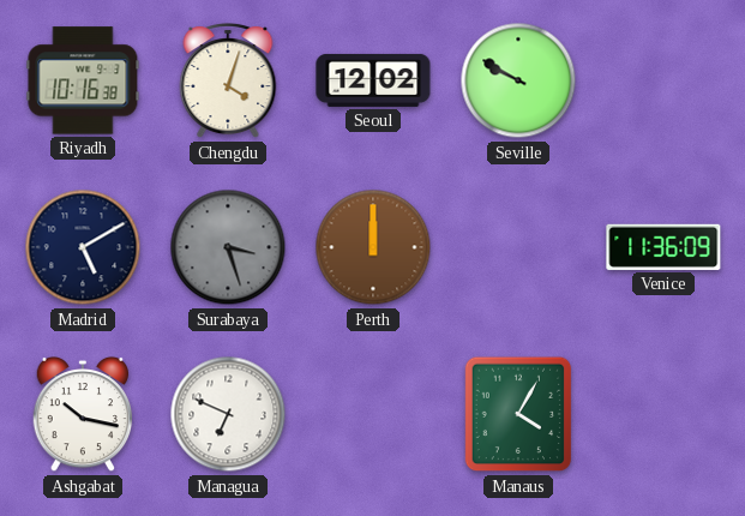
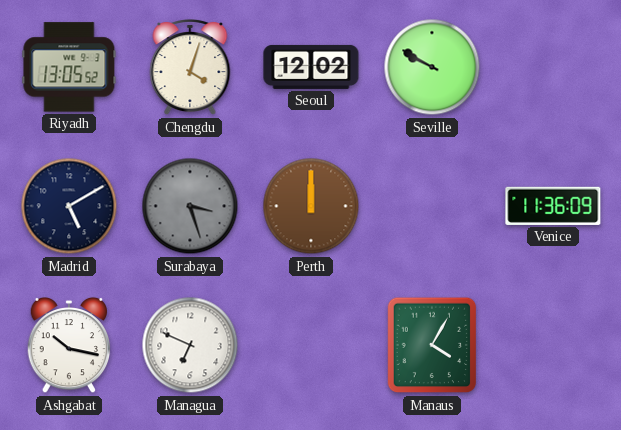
Riyadh: 10:16 -> 13:05 (69, 67)
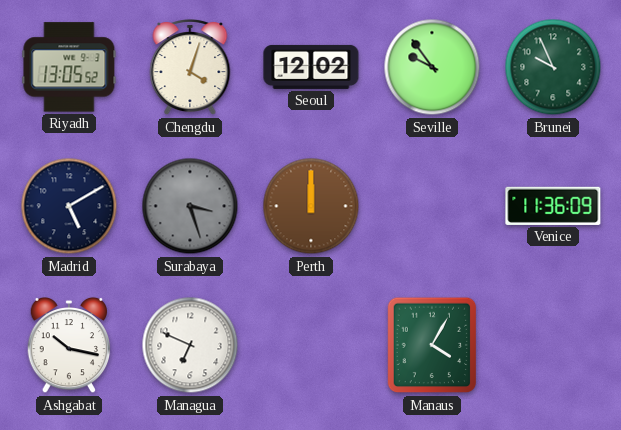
Seville: 9:50 -> 9:54 (432, 67)
Brunei: none -> 9:56 (553, 67)
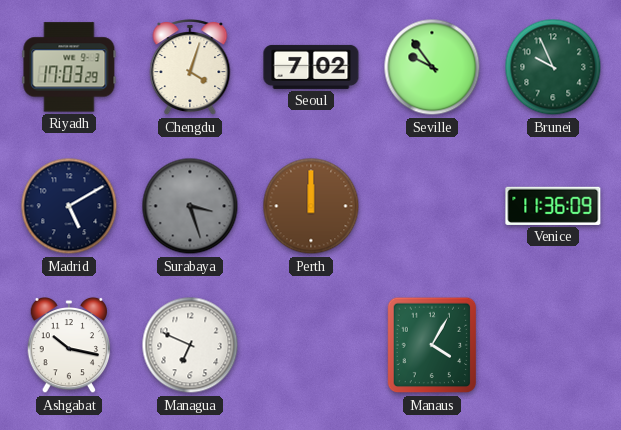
Riyadh: 13:05 -> 17:03 (69, 67)
Seoul: 12:02 -> 7:02 (311, 67)
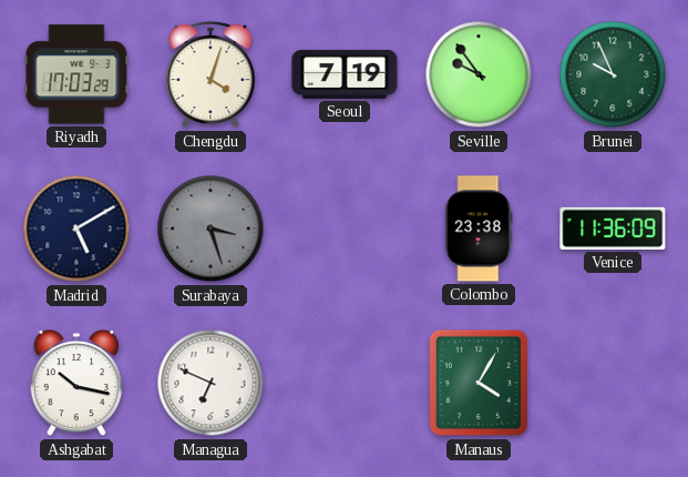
Seoul: 7:02 -> 7:19 (345, 74)
Perth: 12:00 -> none (311, 206)
Colombo: none -> 23:38 (479, 229)
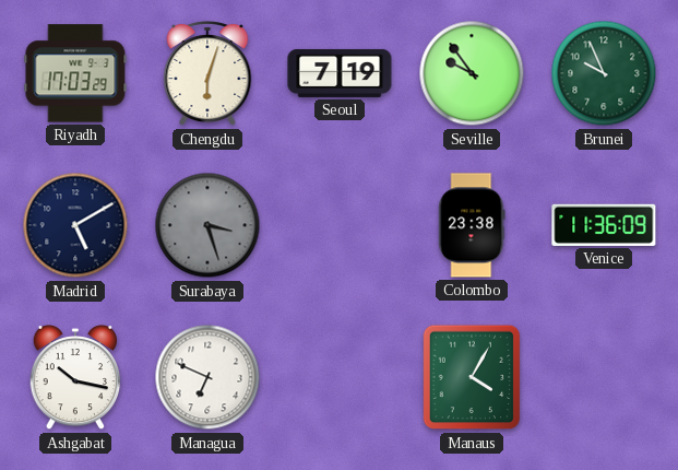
Chengdu: 4:03 -> 6:03 (207, 74)
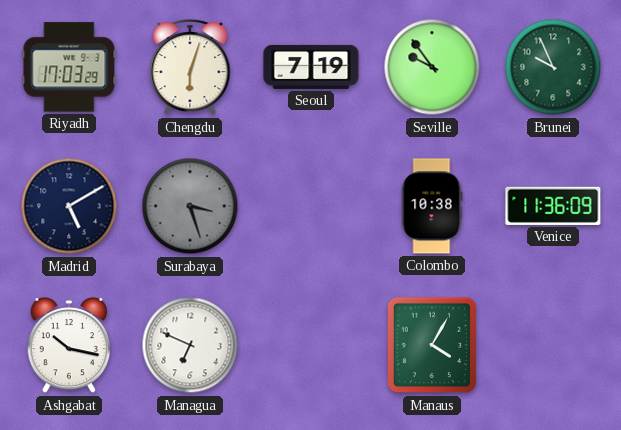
Colombo: 23:38 -> 10:38 (432, 206)
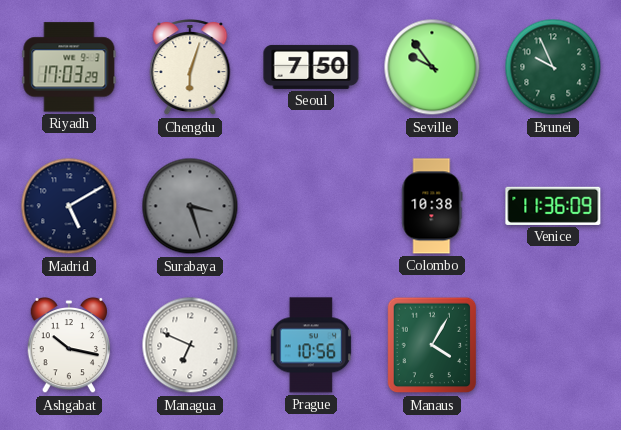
Seoul: 7:19 -> 7:50 (311, 67)
Prague: none -> 10:56 (311, 345)
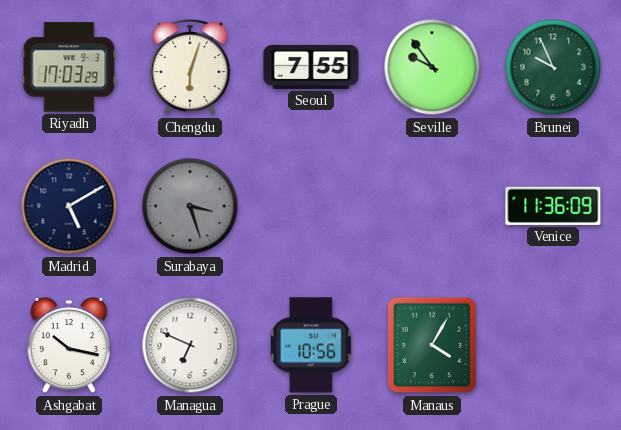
Seoul: 7:50 -> 7:55 (311, 67)
Colombo: 10:38 -> none (432, 206)
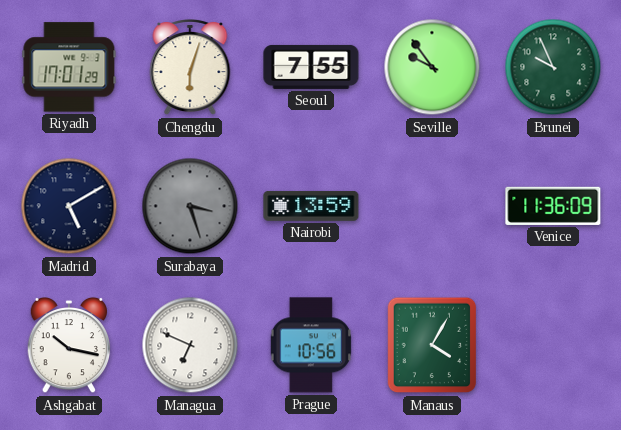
Riyadh: 17:03 -> 17:01 (69, 67)
Nairobi: none -> 13:59 (311, 206)
